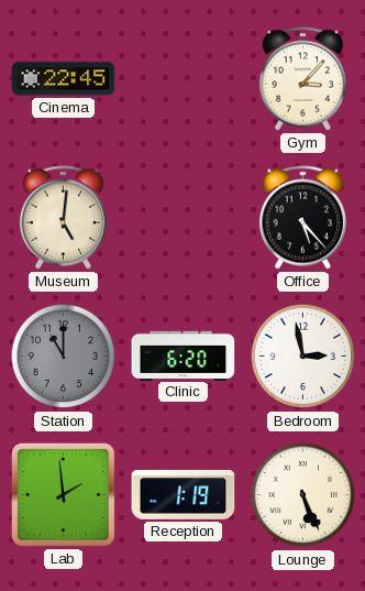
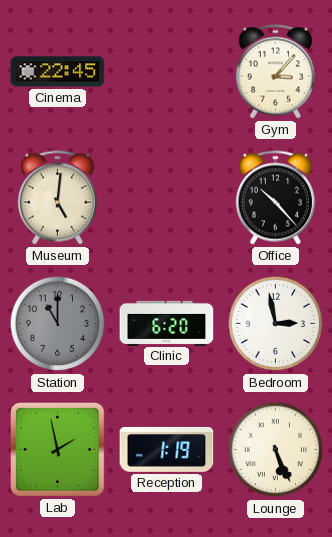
Office: 5:23 -> 10:23 (275, 198)
Lab: 1:59 -> 1:58 (57, 449)
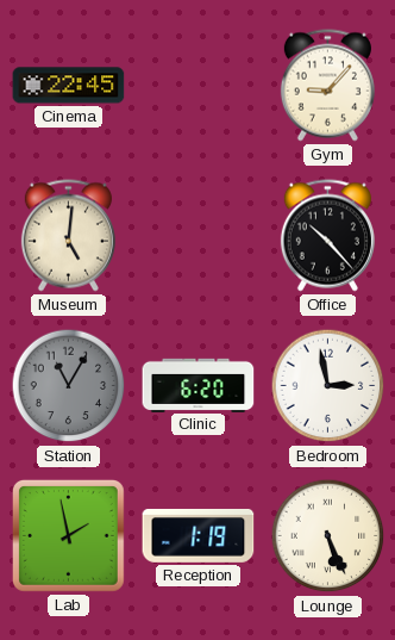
Gym: 3:07 -> 9:07 (327, 86)
Station: 11:00 -> 11:05 (69, 386)
